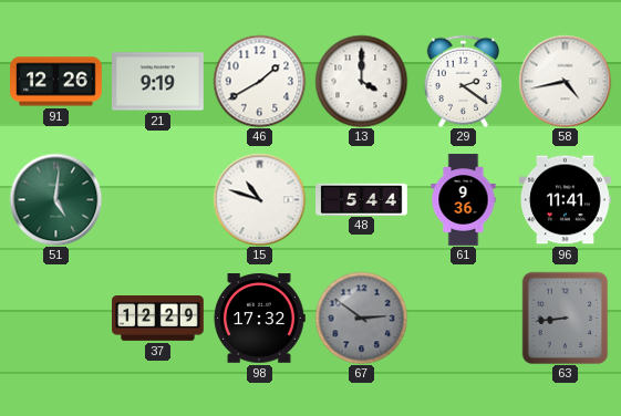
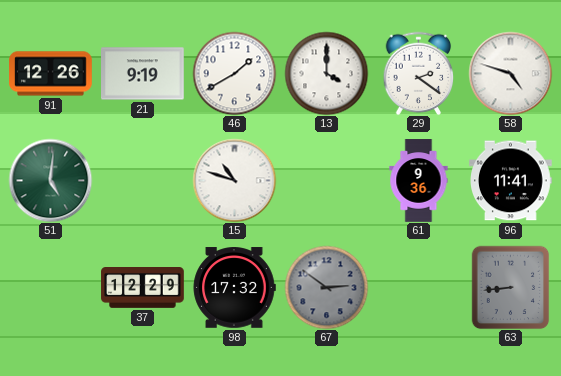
58: 4:43 -> 4:48 (510, 73)
48: 5:44 -> none (362, 199)
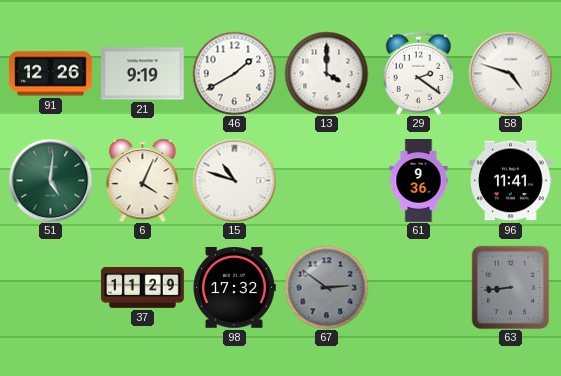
6: none -> 4:04 (143, 180)
37: 12:29 -> 11:29 (143, 288)
